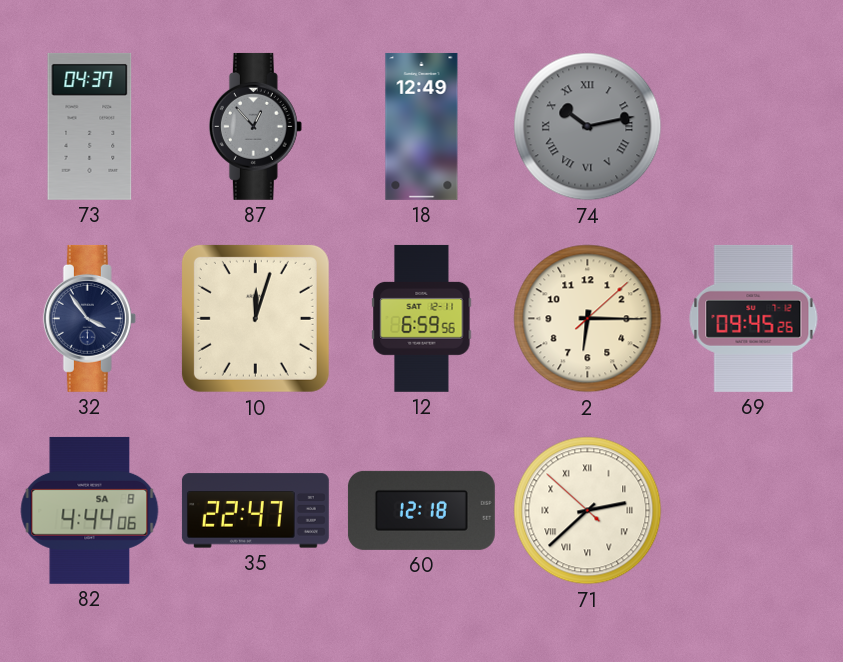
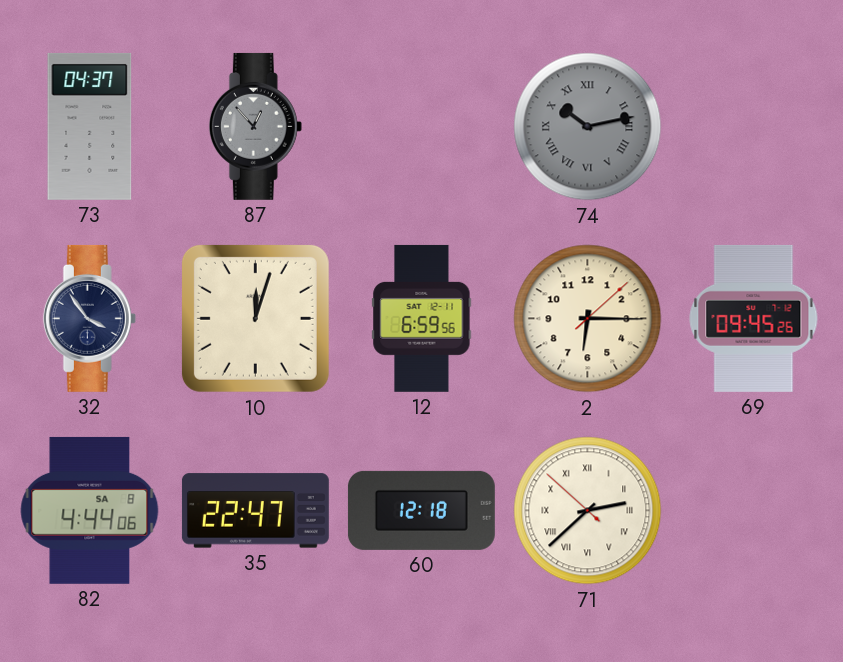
18: 12:49 -> none (422, 126)
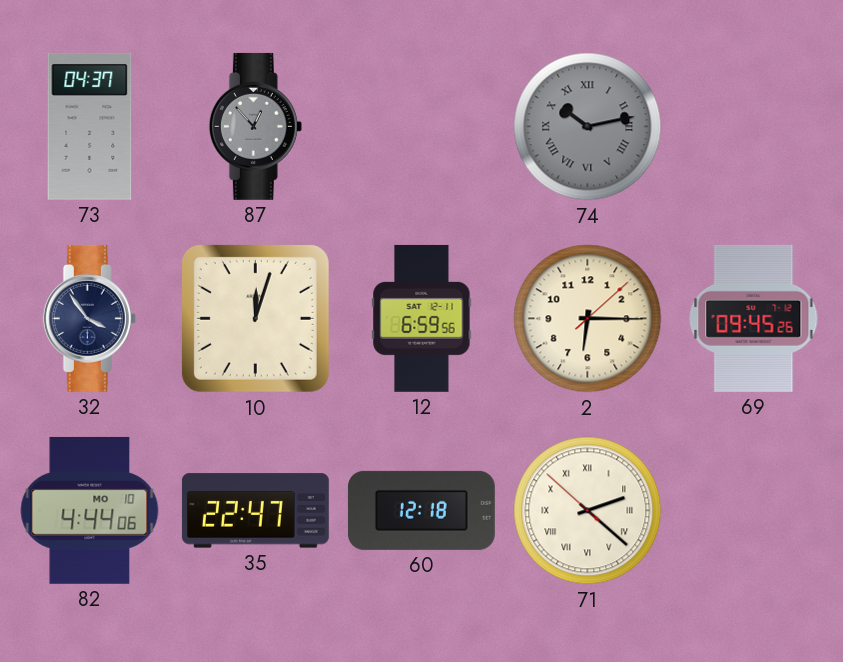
82 date: SA 8 -> MO 10 (90, 510)
71: 2:37 -> 2:21 (588, 511)
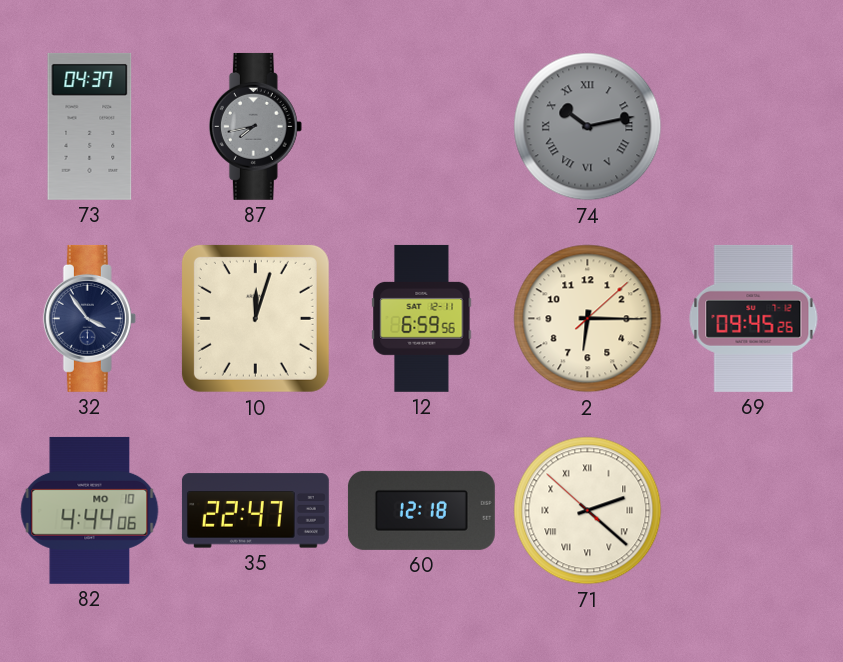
87: 12:53 -> 7:43 (255, 126)
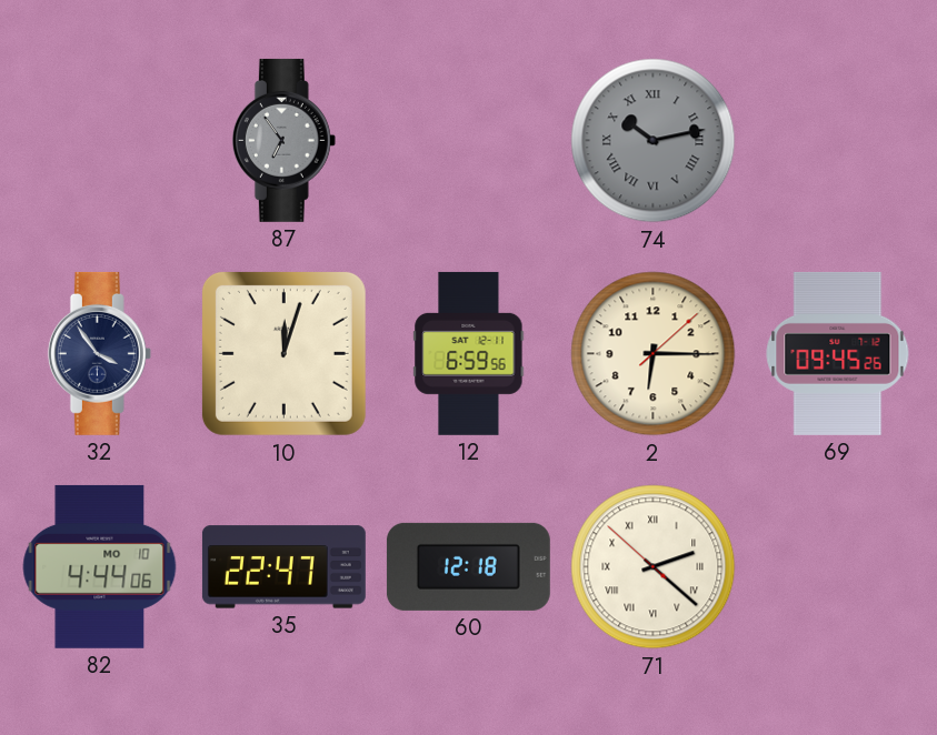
73: 04:37 -> none (90, 126)
87: 7:43 -> 6:54 (283, 140)
